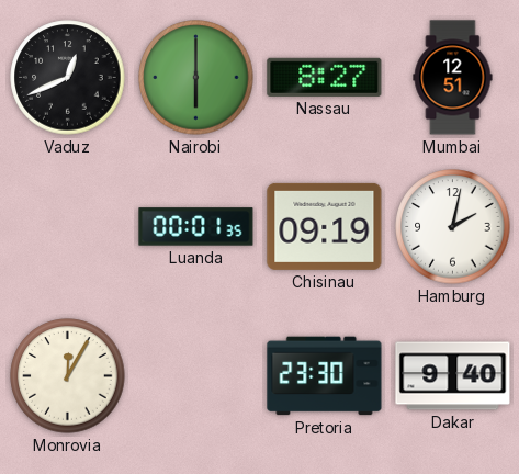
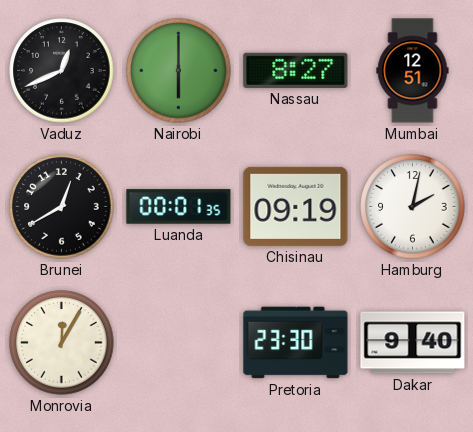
Brunei: none -> 12:40 (62, 207)
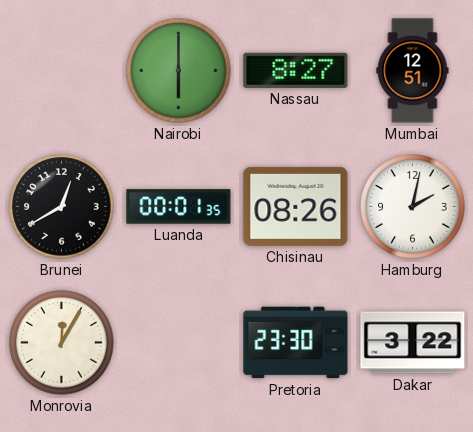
Vaduz: 12:41 -> none (62, 71)
Chisinau: 09:19 -> 08:26 (296, 206)
Dakar: 9:40 -> 3:22 (413, 343)
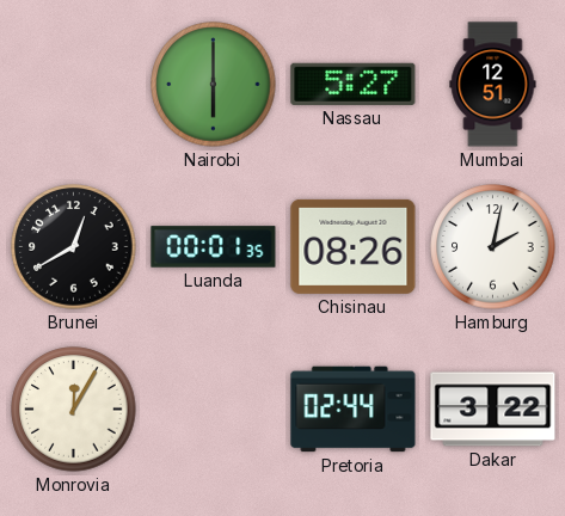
Nassau: 8:27 -> 5:27 (354, 84)
Pretoria: 23:30 -> 02:44 (354, 410)
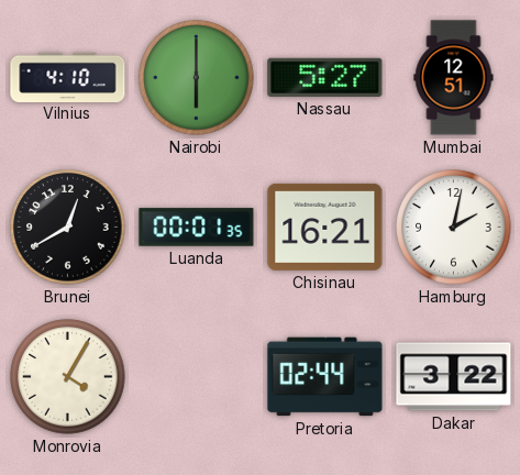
Vilnius: none -> 4:10 (68, 77)
Chisinau: 08:26 -> 16:21 (325, 227)
Monrovia: 12:05 -> 4:05 (68, 377)
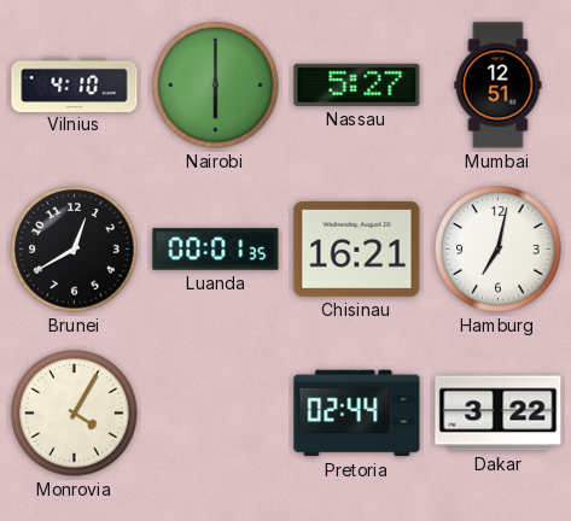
Hamburg: 2:02 -> 7:02 (499, 250)
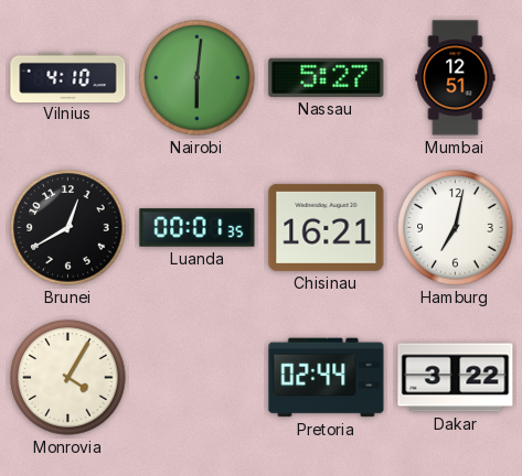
Nairobi: 6:00 -> 6:01 (198, 78)
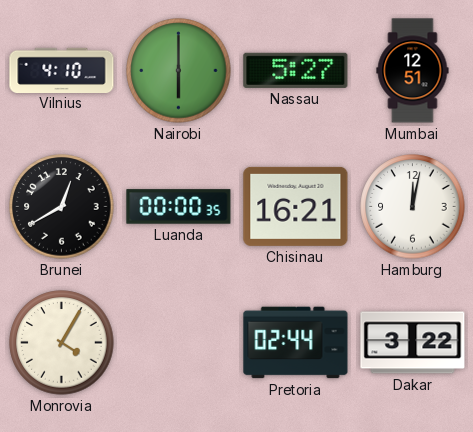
Nairobi: 6:01 -> 6:00 (179, 71)
Luanda: 00:01 -> 00:00 (179, 207)
Hamburg: 7:02 -> 12:02 (413, 207)
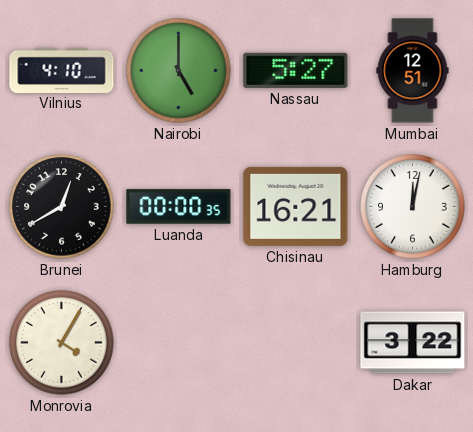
Nairobi: 6:00 -> 5:00 (179, 71)
Pretoria: 02:44 -> none (296, 343)
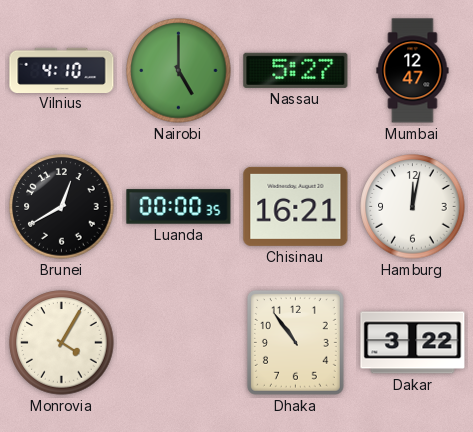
Mumbai: 12:51 -> 12:47 (413, 71)
Dhaka: none -> 10:54 (295, 342)
